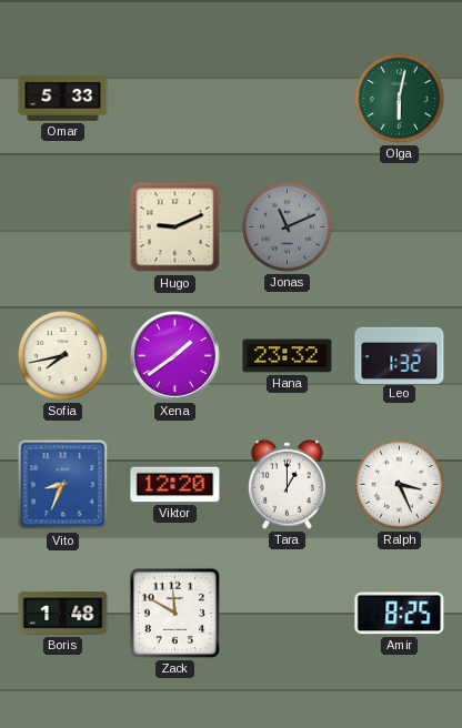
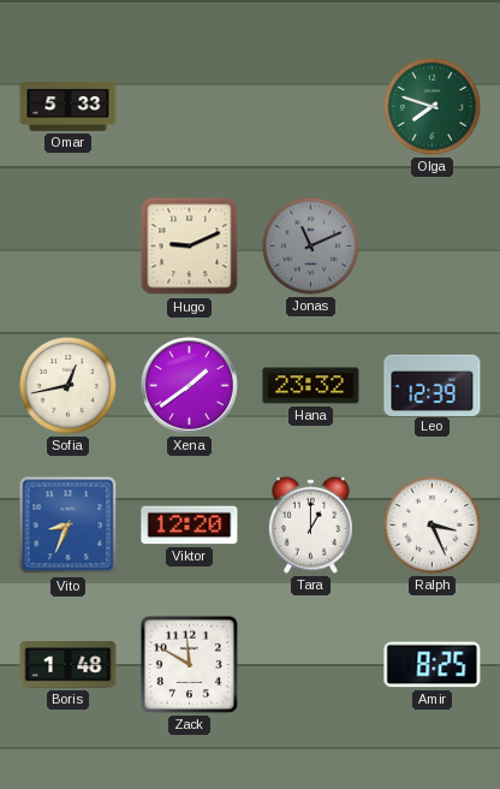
Olga: 6:02 -> 7:48 (431, 106)
Sofia: 7:43 -> 12:43 (67, 385)
Leo: 1:32 -> 12:39 (433, 385)
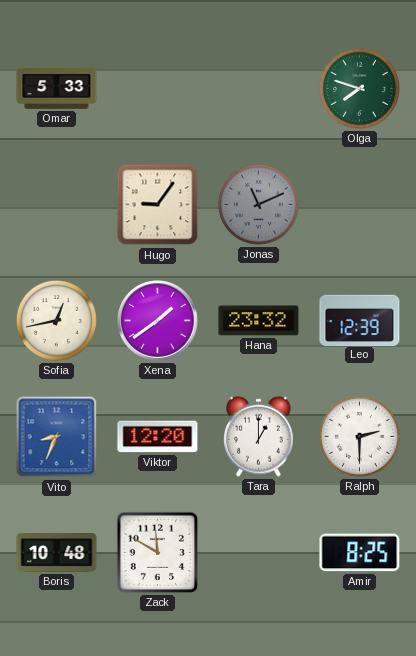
Hugo: 9:11 -> 9:06 (158, 205)
Ralph: 3:26 -> 2:30 (359, 436)
Boris: 1:48 -> 10:48 (57, 553)
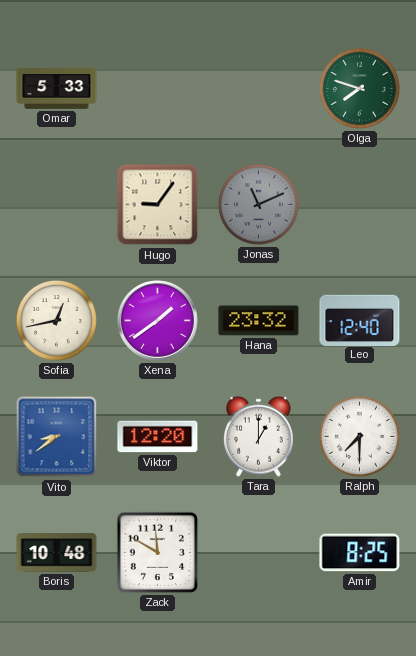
Leo: 12:39 -> 12:40 (360, 320)
Vito: 8:34 -> 8:39 (57, 437)
Ralph: 2:30 -> 7:30 (359, 436)
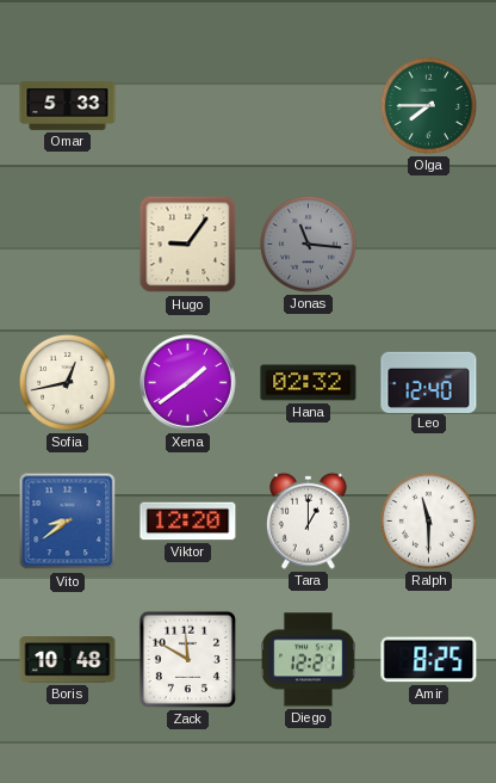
Olga: 7:48 -> 7:45 (428, 105)
Jonas: 11:11 -> 11:16 (308, 243)
Hana: 23:32 -> 02:32 (309, 383)
Ralph: 7:30 -> 11:30 (428, 520)
Diego: none -> 12:21 (309, 660)
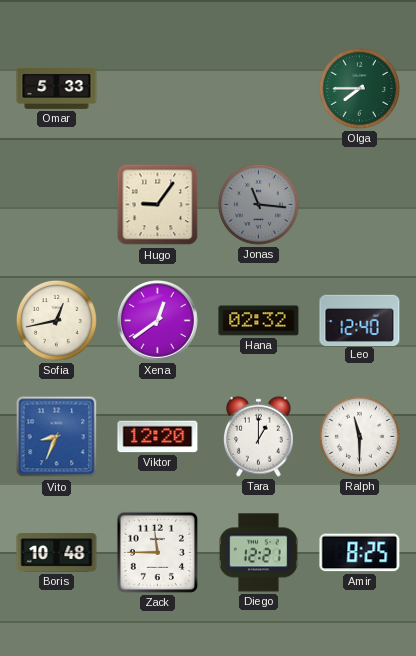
Xena: 1:39 -> 12:39 (158, 321)
Vito: 8:39 -> 8:34 (57, 437)
Zack: 11:50 -> 11:45 (157, 552)
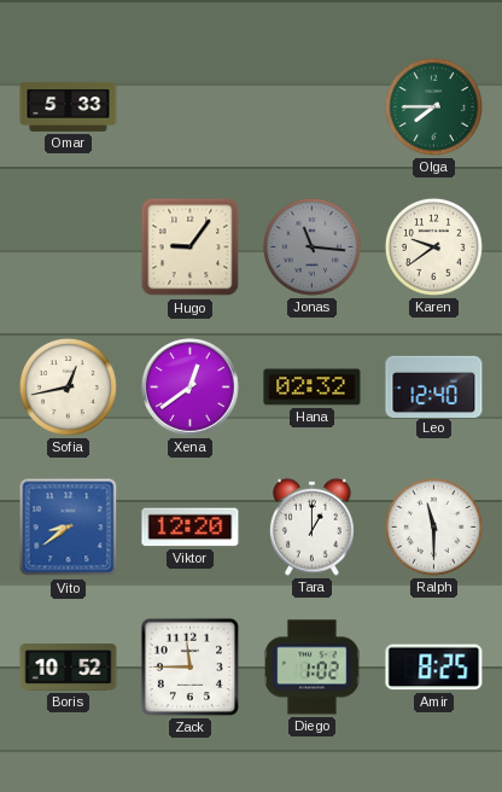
Karen: none -> 9:39 (433, 246)
Vito: 8:34 -> 8:39 (69, 528)
Boris: 10:48 -> 10:52 (69, 668)
Diego: 12:21 -> 1:02 (313, 668)
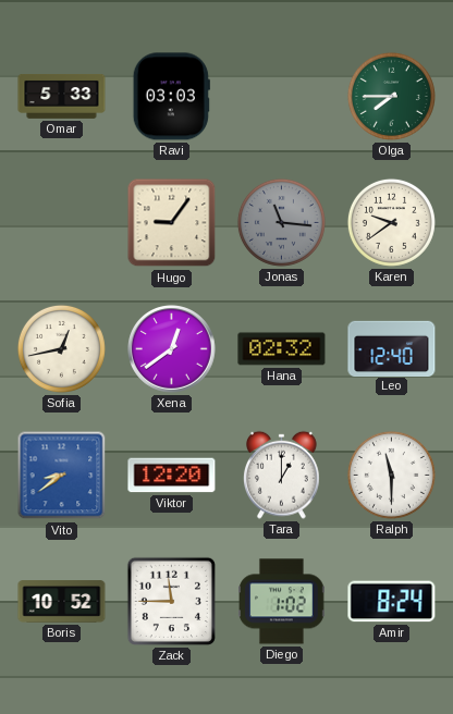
Ravi: none -> 03:03 (171, 97)
Amir: 8:25 -> 8:24 (392, 602)
